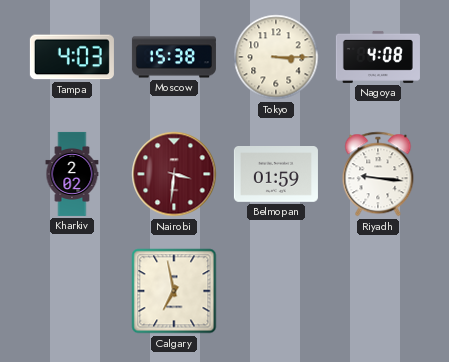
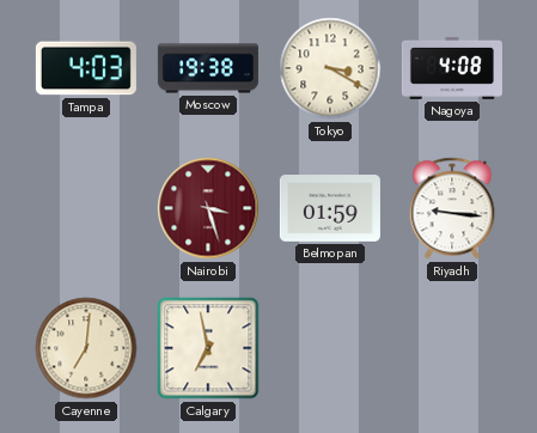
Moscow: 15:38 -> 19:38 (208, 68)
Tokyo: 3:15 -> 3:20 (330, 68)
Kharkiv: 2:02 -> none (72, 174)
Nairobi: 3:31 -> 3:27 (208, 208)
Cayenne: none -> 7:01 (86, 348)
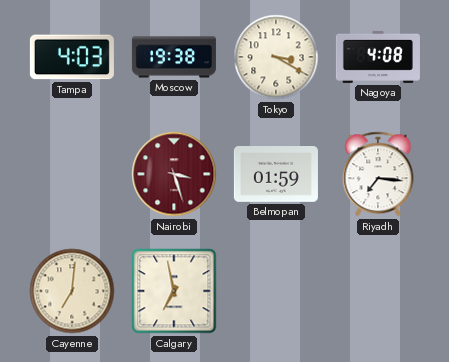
Riyadh: 9:16 -> 7:16 (378, 174)
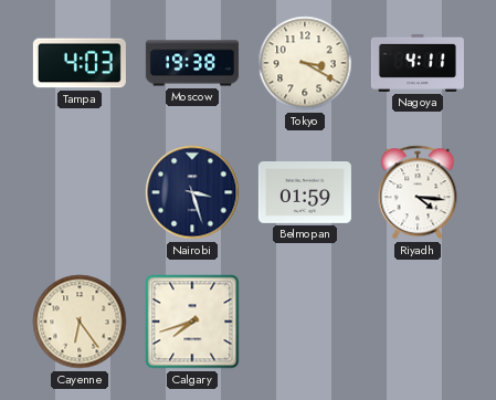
Nagoya: 4:08 -> 4:11 (418, 63)
Nairobi dial: burgundy -> navy (192, 192)
Riyadh: 7:16 -> 4:16 (418, 192)
Cayenne: 7:01 -> 6:24 (80, 322)
Calgary: 6:58 -> 7:42 (192, 322)
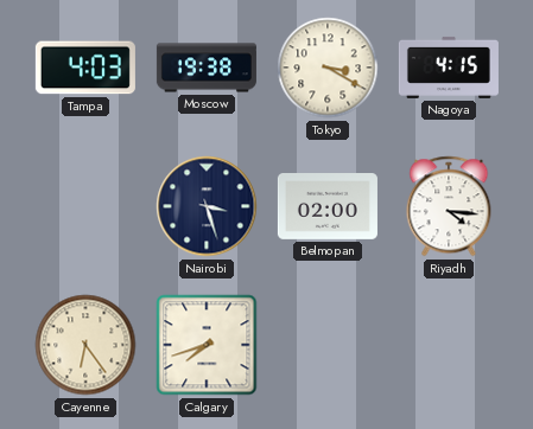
Nagoya: 4:11 -> 4:15 (449, 68)
Belmopan: 01:59 -> 02:00 (328, 207)
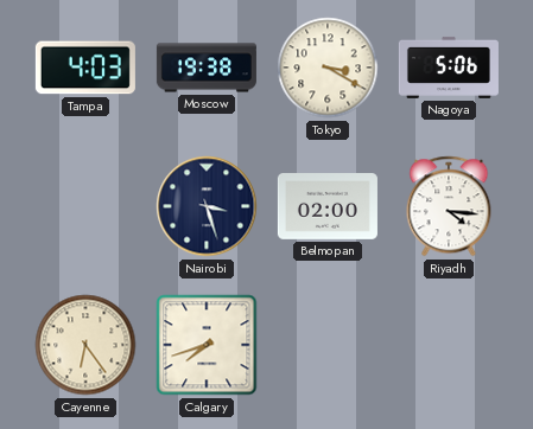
Nagoya: 4:15 -> 5:06 (449, 68)
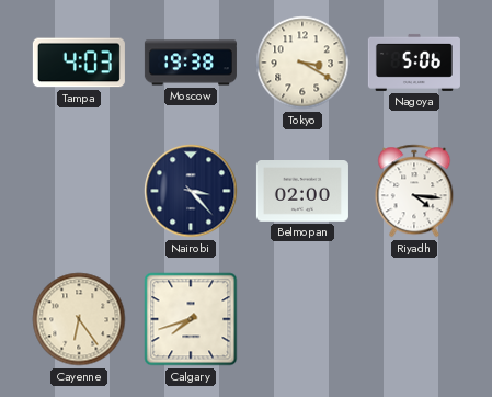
Nairobi: 3:27 -> 3:23 (191, 191)
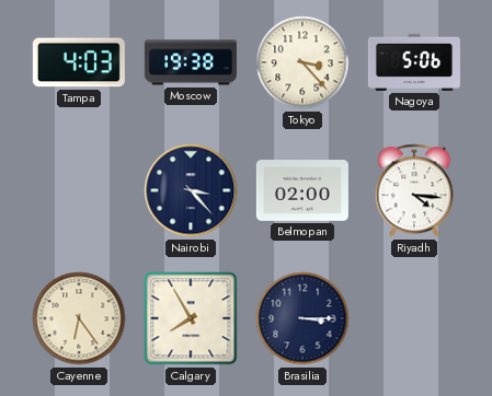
Tokyo: 3:20 -> 3:23 (302, 62)
Calgary: 7:42 -> 7:55 (191, 318)
Brasilia: none -> 3:15 (302, 318)
